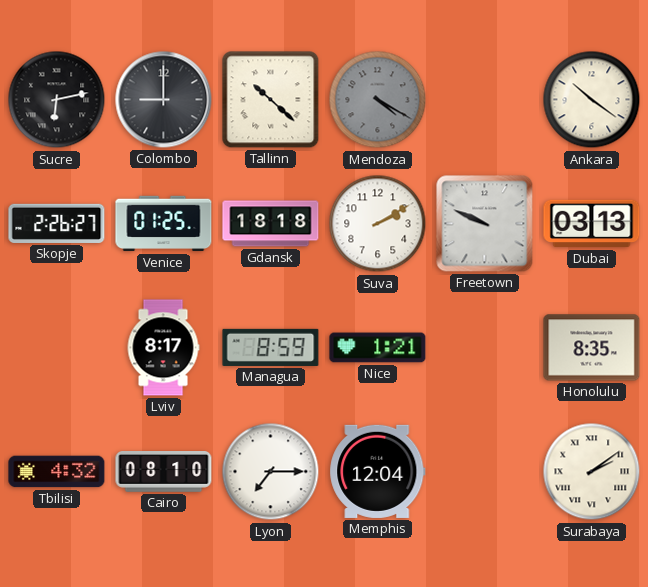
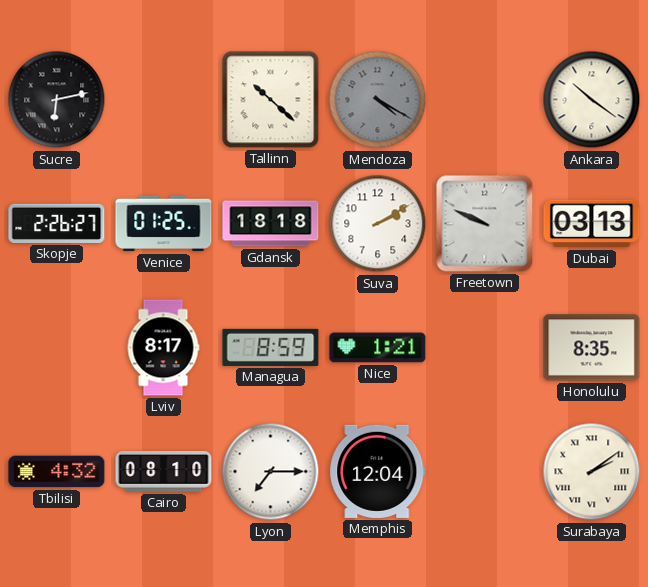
Colombo: 9:00 -> none (164, 100)
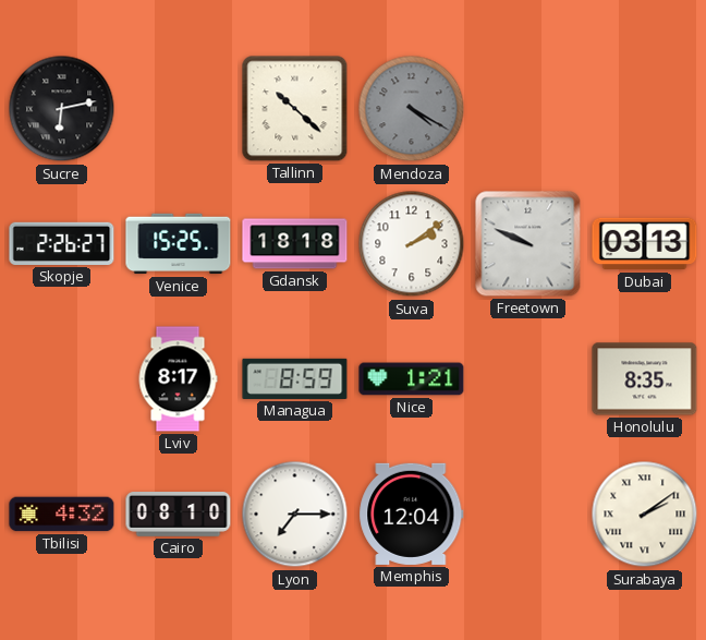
Ankara: 10:21 -> none (592, 100)
Venice: 01:25 -> 15:25 (179, 244)
Suva: 2:10 -> 2:09 (412, 244)
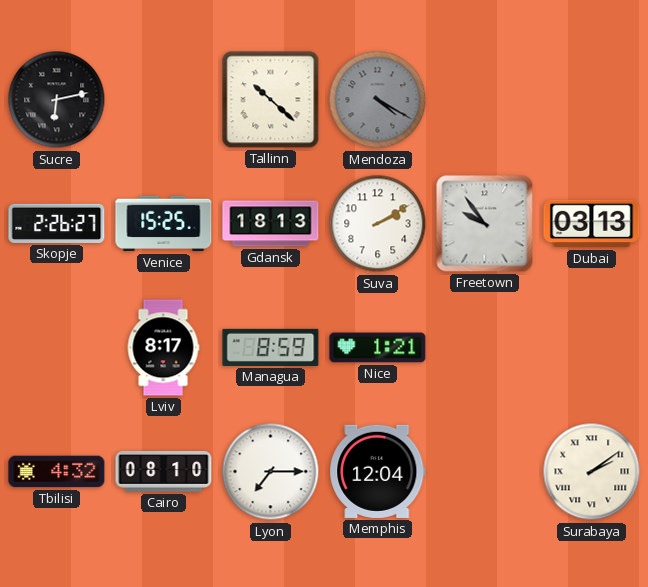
Gdansk: 18:18 -> 18:13 (271, 224)
Suva: 2:09 -> 2:10 (378, 224)
Freetown: 9:49 -> 9:54 (485, 224)
Honolulu: 8:35 -> none (645, 379)
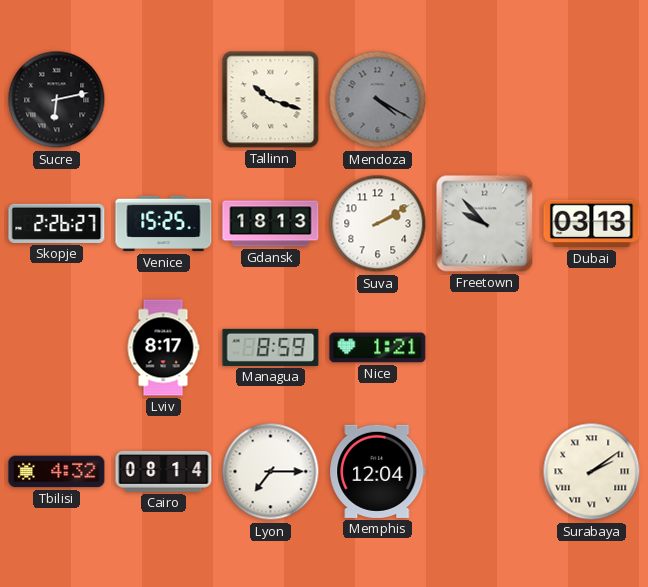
Tallinn: 10:22 -> 10:18 (271, 100)
Freetown: 9:54 -> 9:53 (485, 224)
Cairo: 08:10 -> 08:14 (164, 472)
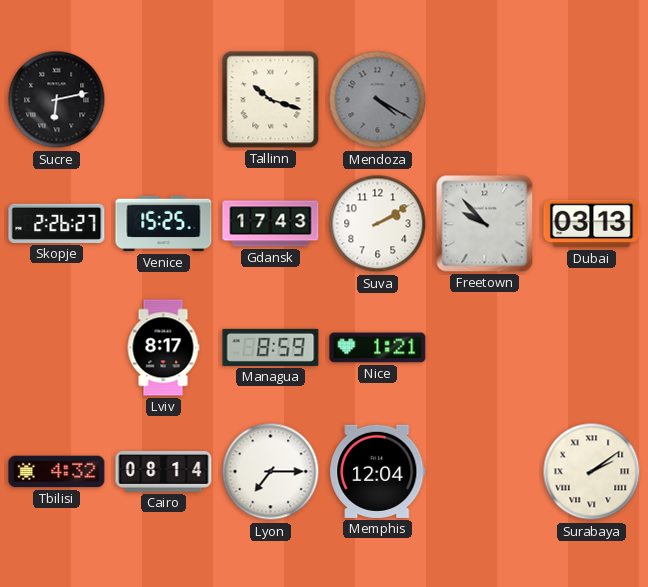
Gdansk: 18:13 -> 17:43 (271, 224)
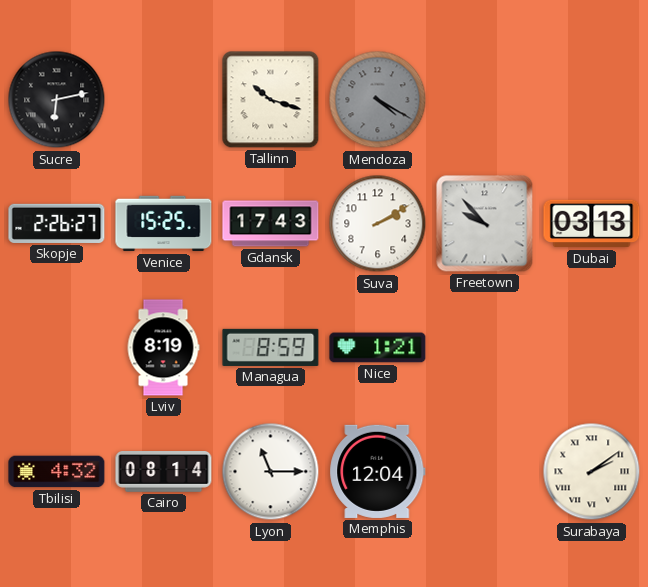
Lviv: 8:17 -> 8:19 (163, 348)
Lyon: 7:15 -> 11:15 (271, 472)
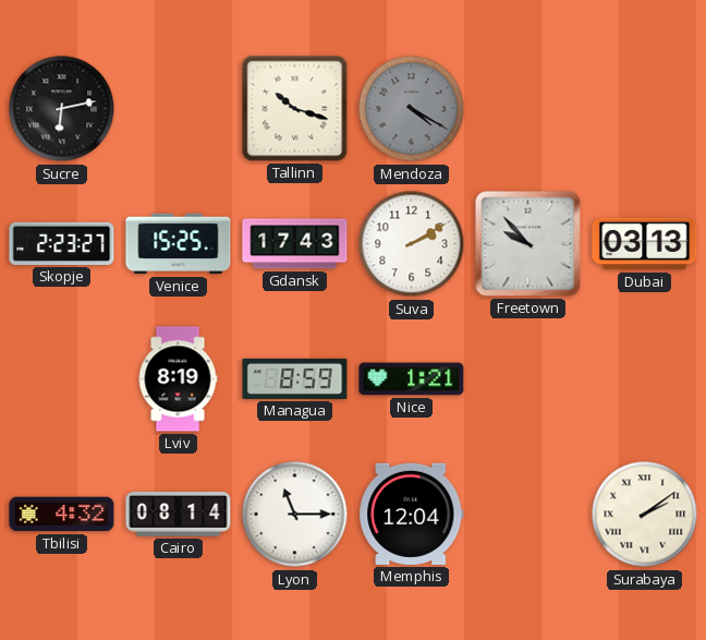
Skopje: 2:26 -> 2:23 (62, 243)
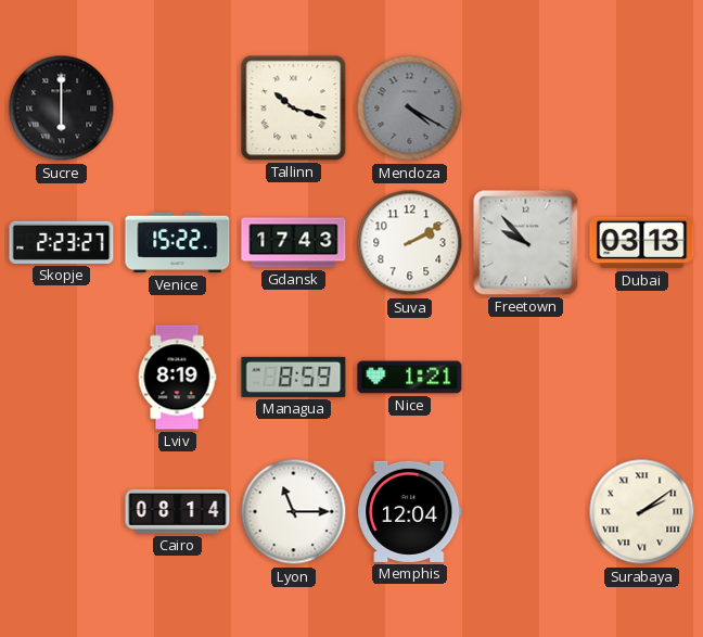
Sucre: 6:13 -> 6:00 (62, 109)
Venice: 15:25 -> 15:22 (178, 243)
Tbilisi: 4:32 -> none (62, 515)
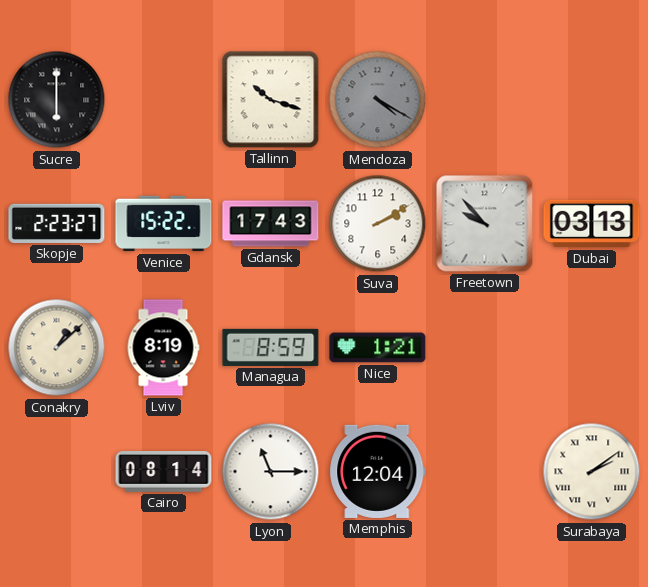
Conakry: none -> 1:08 (57, 348)
